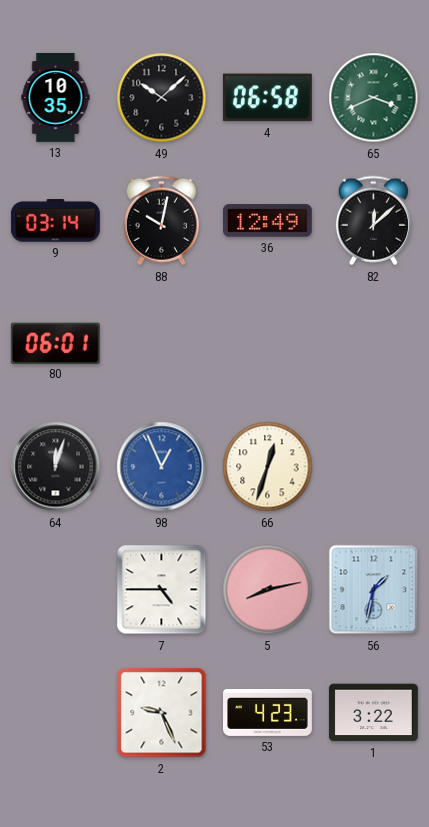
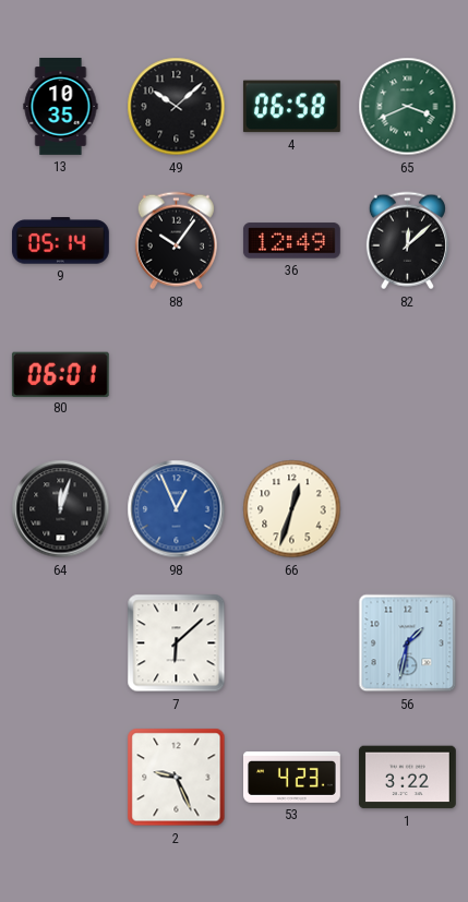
9: 03:14 -> 05:14 (60, 241)
88: 10:02 -> 10:06 (176, 241)
7: 4:45 -> 6:08 (177, 644)
5: 8:13 -> none (268, 590)
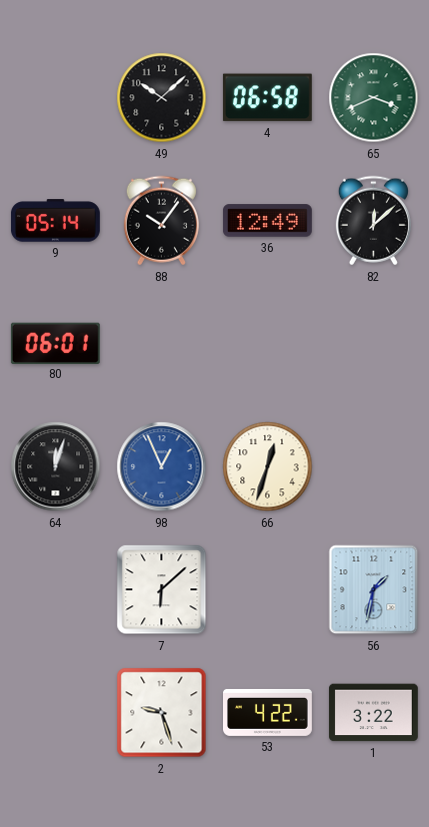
13: 10:35 -> none (61, 107)
2: 9:26 -> 9:27 (162, 713)
53: 4:23 -> 4:22 (268, 712)
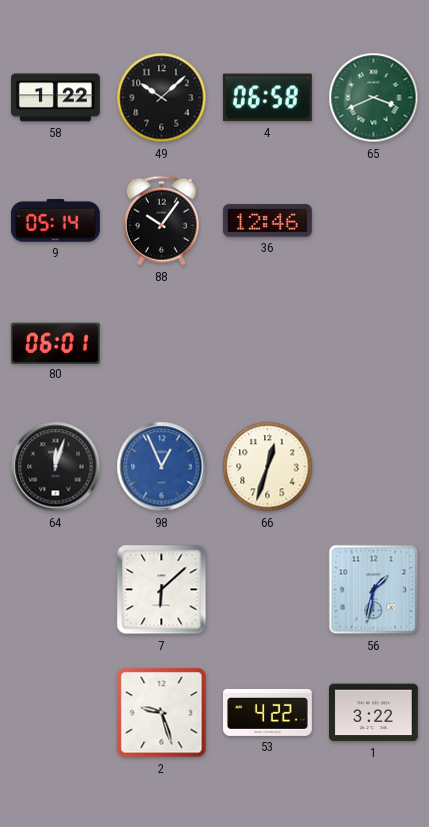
58: none -> 1:22 (56, 98)
36: 12:49 -> 12:46 (267, 221)
82: 12:08 -> none (373, 221)
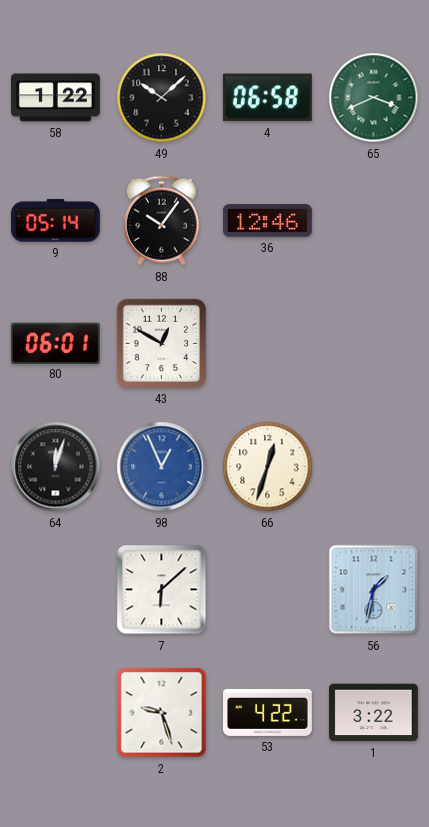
43: none -> 12:50 (161, 343)
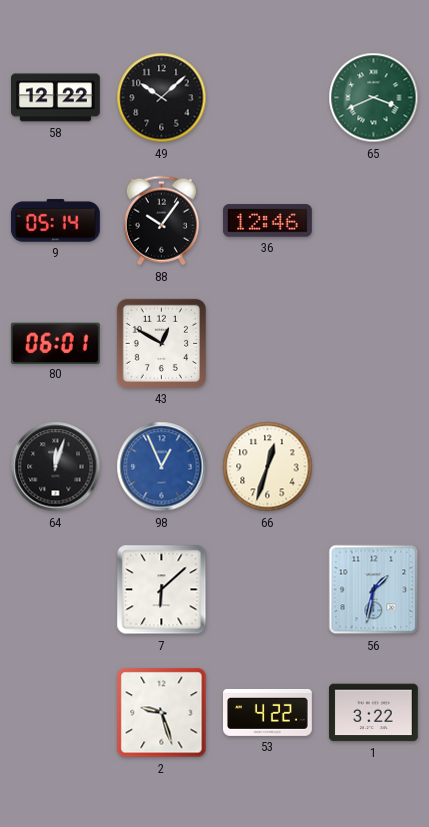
58: 1:22 -> 12:22 (56, 98)
4: 06:58 -> none (267, 98)
